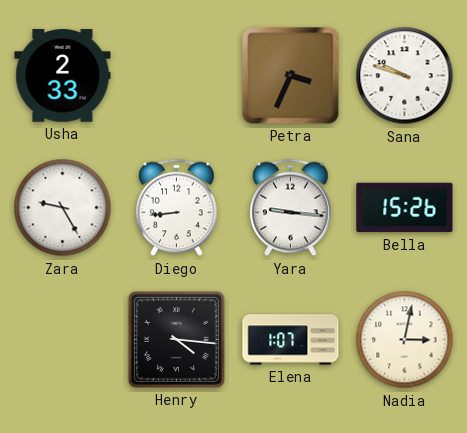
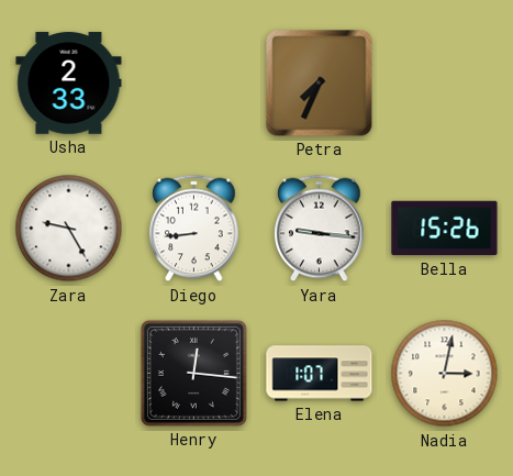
Petra: 3:34 -> 7:34 (320, 84)
Sana: 9:48 -> none (405, 76)
Henry: 4:16 -> 12:16 (193, 373)
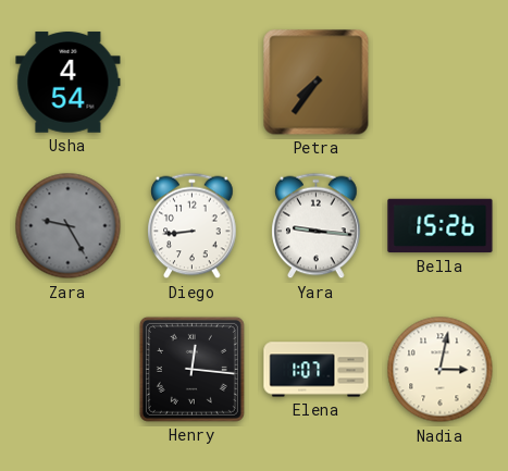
Usha: 2:33 -> 4:54 (69, 83)
Petra: 7:34 -> 7:36 (317, 83)
Zara dial: white -> grey (69, 226)
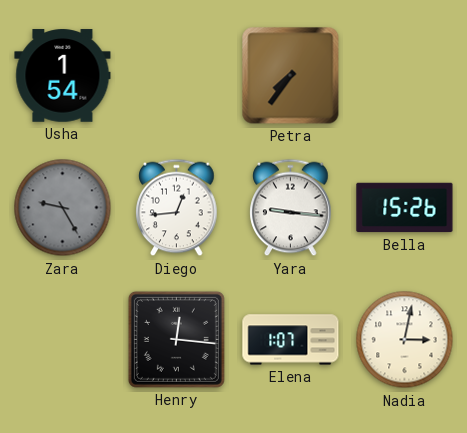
Usha: 4:54 -> 1:54 (63, 76)
Diego: 8:44 -> 12:44 (177, 208)
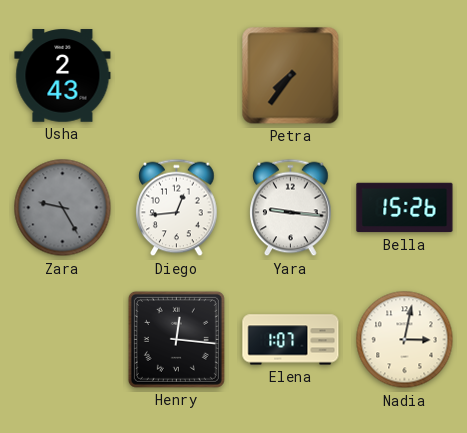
Usha: 1:54 -> 2:43 (63, 76)
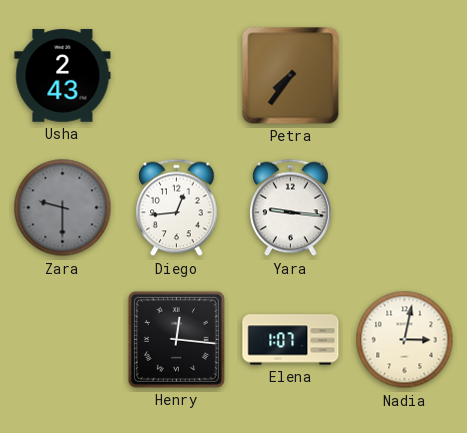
Zara: 9:25 -> 9:30 (63, 208)
Bella: 15:26 -> none (405, 208)
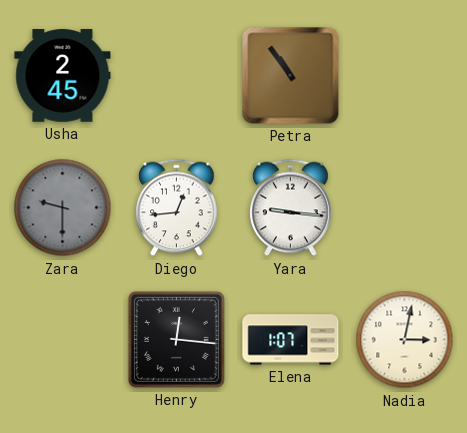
Usha: 2:43 -> 2:45 (63, 76)
Petra: 7:36 -> 10:54 (291, 76)
